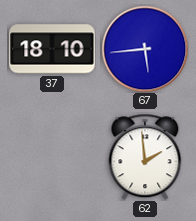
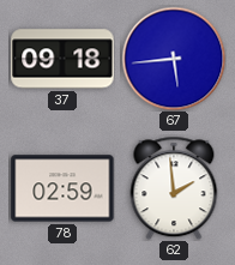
37: 18:10 -> 09:18 (62, 59)
78: none -> 02:59 (62, 188)
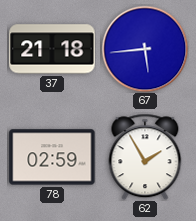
37: 09:18 -> 21:18 (52, 49)
62: 1:59 -> 1:55 (145, 157)
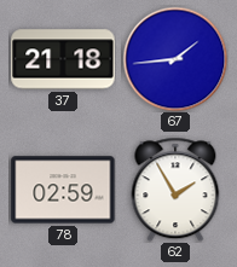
67: 5:44 -> 1:44 (175, 59)
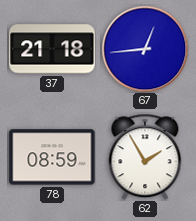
67: 1:44 -> 12:44 (145, 49)
78: 02:59 -> 08:59 (52, 157)
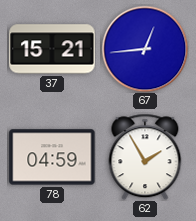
37: 21:18 -> 15:21 (52, 49)
78: 08:59 -> 04:59 (52, 157)
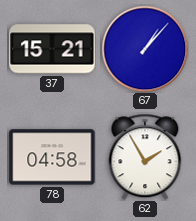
67: 12:44 -> 1:07 (145, 49)
78: 04:59 -> 04:58 (52, 157)
